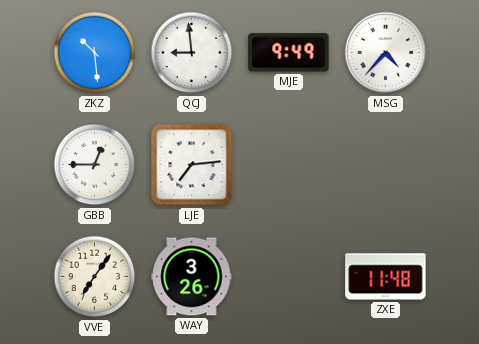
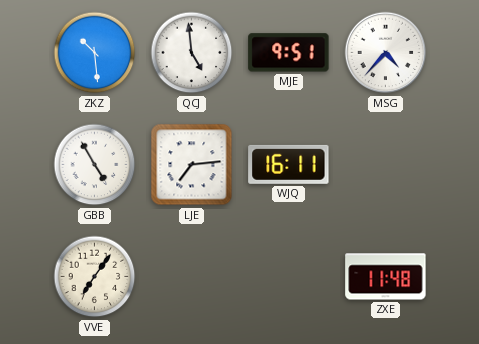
QCJ: 8:59 -> 4:59 (192, 53)
MJE: 9:49 -> 9:51 (289, 53)
GBB: 12:45 -> 4:55 (95, 165)
WJQ: none -> 16:11 (289, 164)
WAY: 3:26 -> none (192, 277)
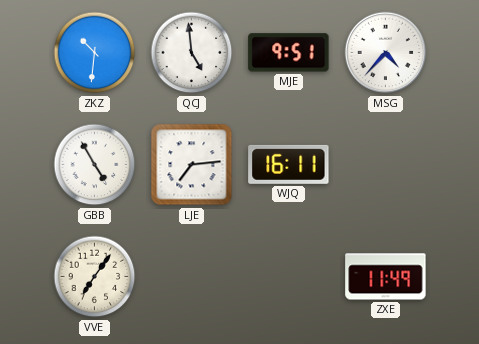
ZKZ: 10:29 -> 10:31 (95, 53)
ZXE: 11:48 -> 11:49 (386, 277)
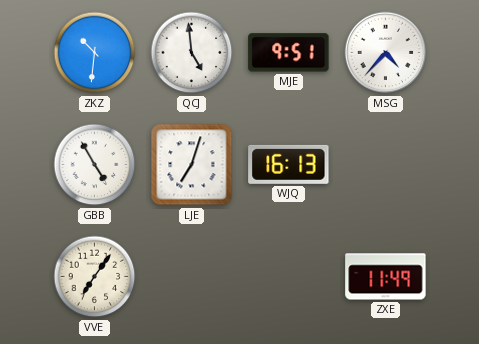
LJE: 7:14 -> 7:03 (192, 165)
WJQ: 16:11 -> 16:13 (289, 164)
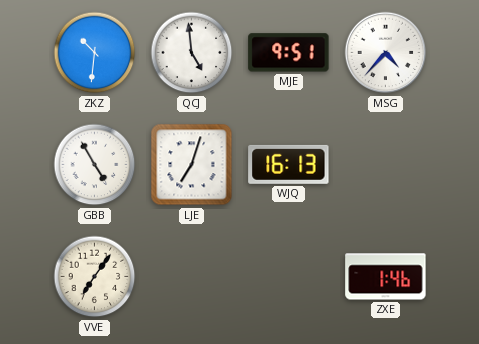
ZXE: 11:49 -> 1:46 (386, 277)
